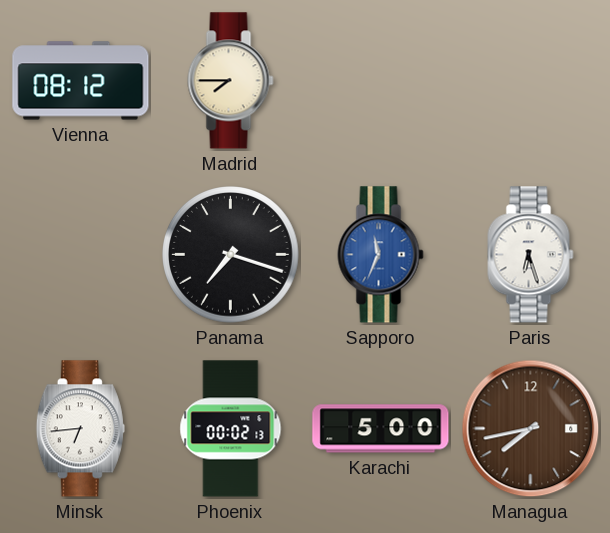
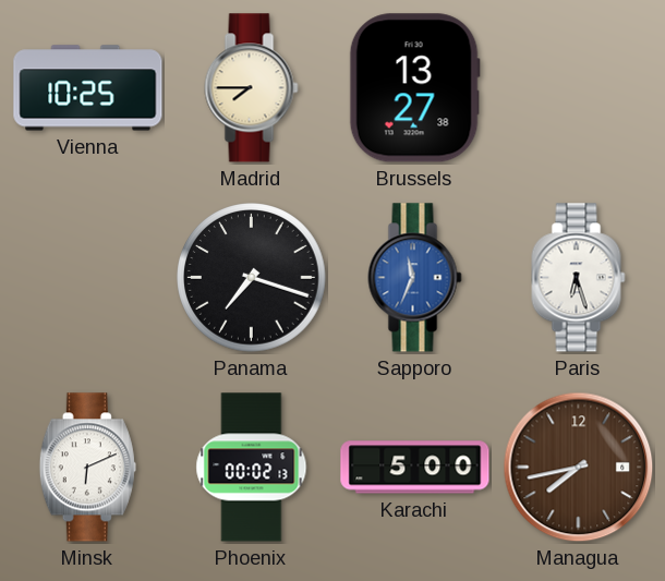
Vienna: 08:12 -> 10:25 (88, 88)
Brussels: none -> 13:27 (414, 88)
Minsk: 6:44 -> 6:11 (87, 468)
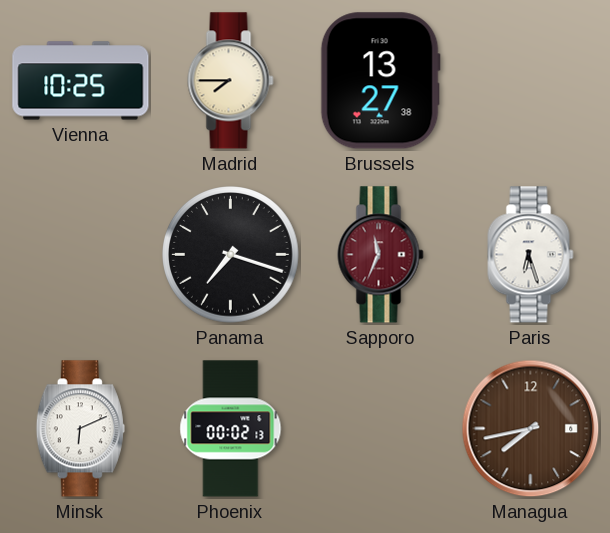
Sapporo dial: blue -> burgundy (381, 255)
Karachi: 5:00 -> none (415, 468)
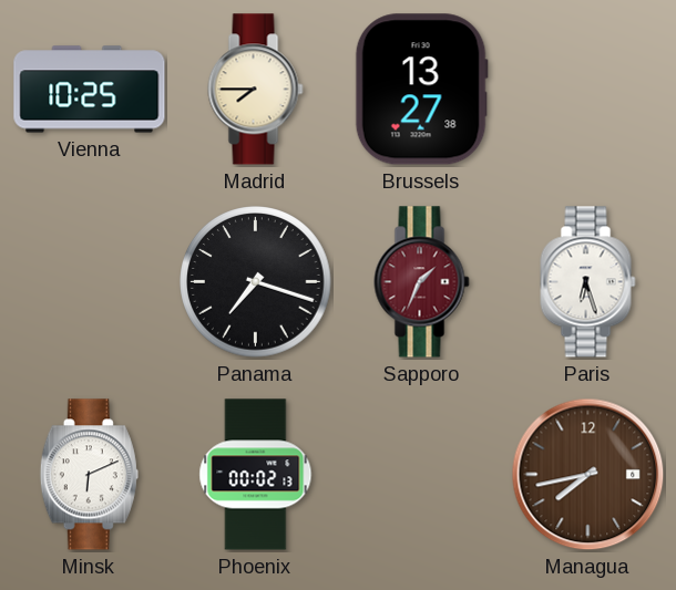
Sapporo: 11:34 -> 1:34 (422, 282)
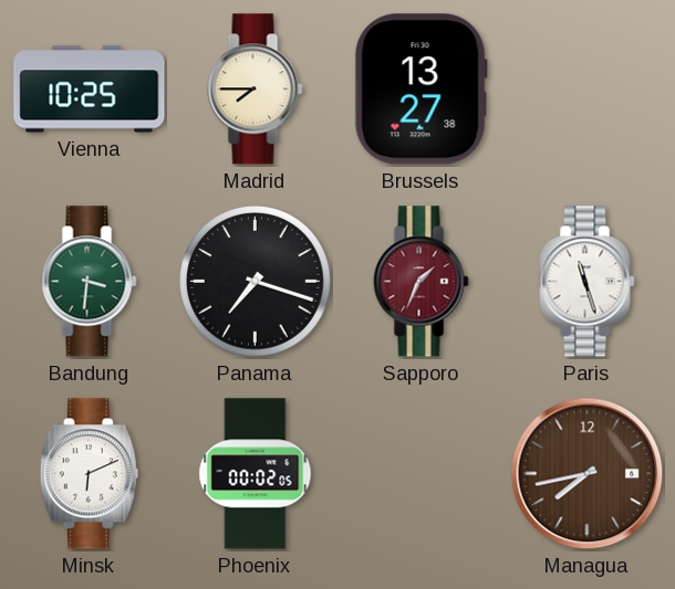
Bandung: none -> 3:31 (90, 282)
Paris: 6:27 -> 11:27 (588, 282)
Phoenix: 00:02:13 -> 00:02:05 (256, 474)
